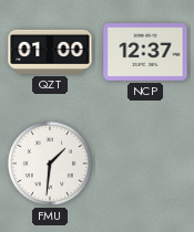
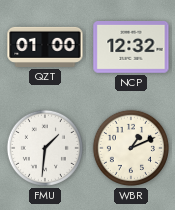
NCP: 12:37 -> 12:32 (131, 48)
WBR: none -> 1:11 (131, 148)
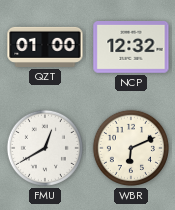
FMU: 1:31 -> 12:40 (45, 148)
WBR: 1:11 -> 6:11 (131, 148)
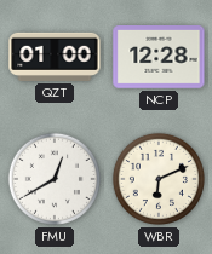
NCP: 12:32 -> 12:28 (159, 58)
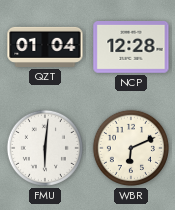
QZT: 01:00 -> 01:04 (45, 47)
FMU: 12:40 -> 6:01 (45, 148)
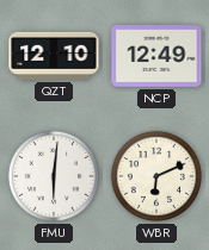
QZT: 01:04 -> 12:10 (54, 56)
NCP: 12:28 -> 12:49 (156, 57)
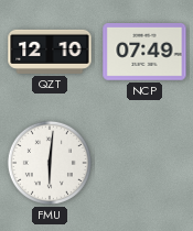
NCP: 12:49 -> 07:49 (144, 53)
WBR: 6:11 -> none (156, 176)
